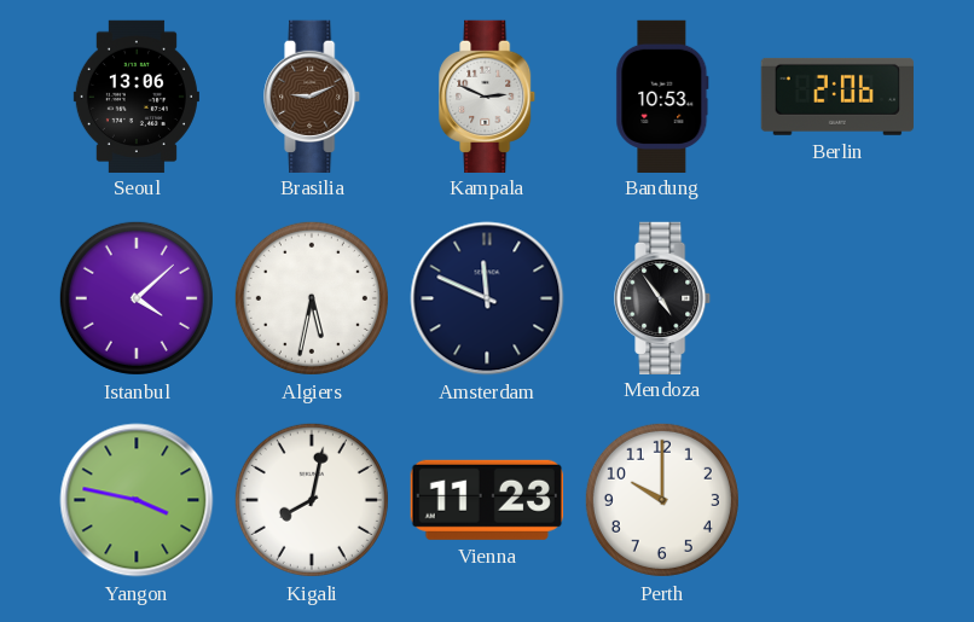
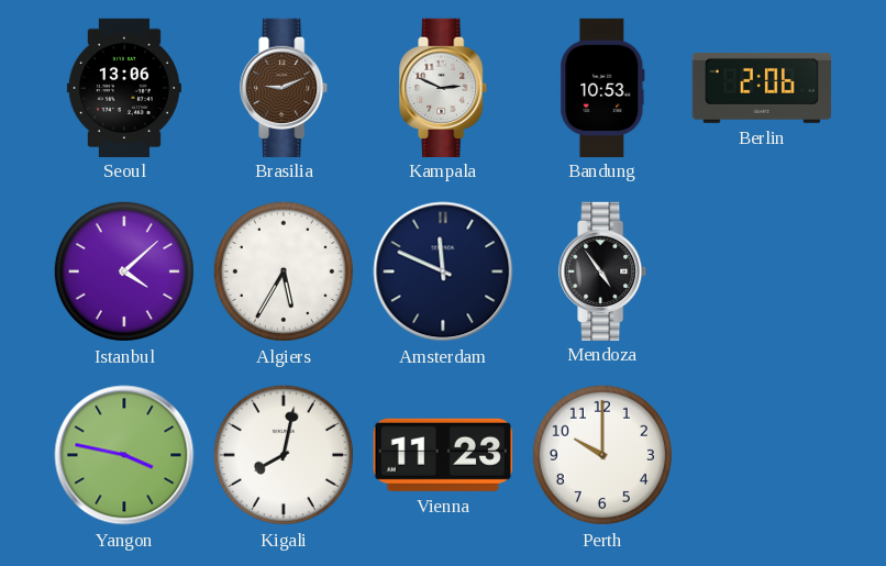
Algiers: 5:32 -> 5:35 (284, 271)
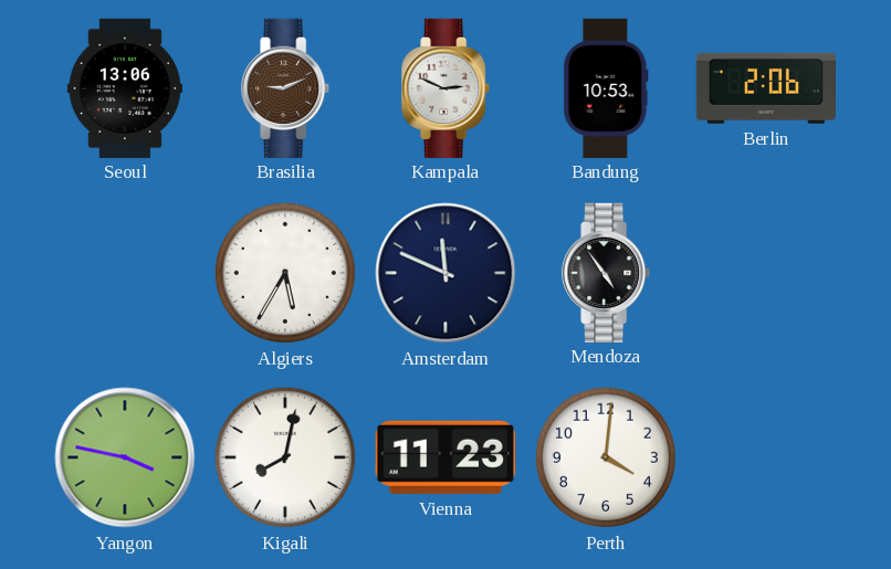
Istanbul: 4:08 -> none (124, 271)
Perth: 10:00 -> 4:01 (606, 457)
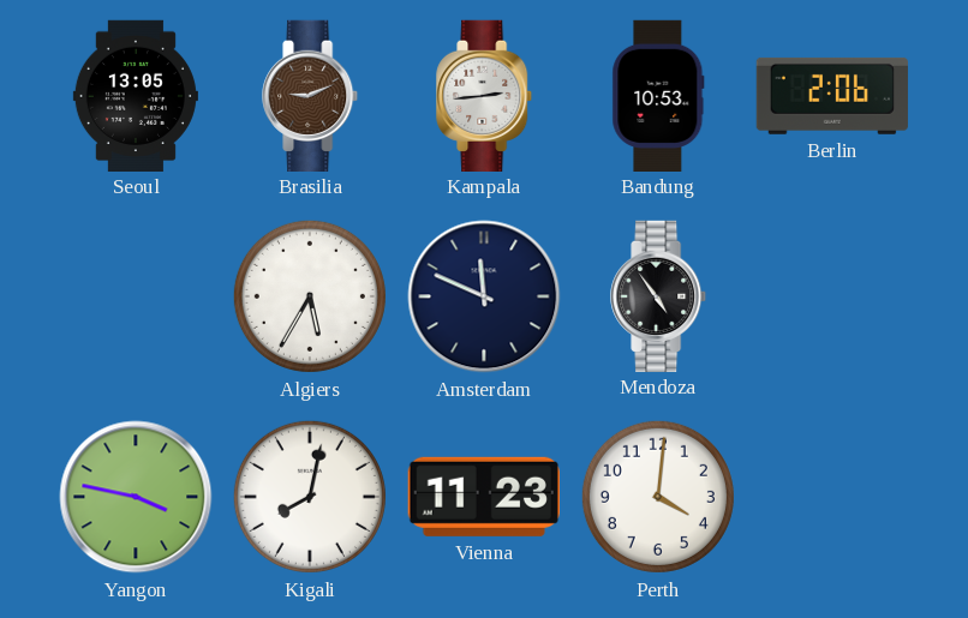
Seoul: 13:06 -> 13:05 (136, 95)
Kampala: 2:49 -> 2:44 (485, 95)
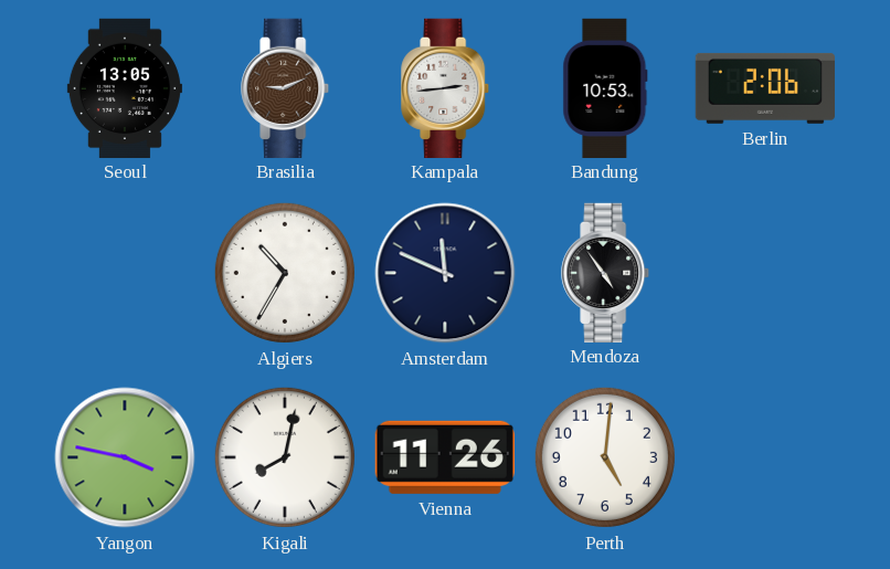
Algiers: 5:35 -> 10:35 (285, 273)
Vienna: 11:23 -> 11:26 (445, 457)
Perth: 4:01 -> 5:01 (605, 457)
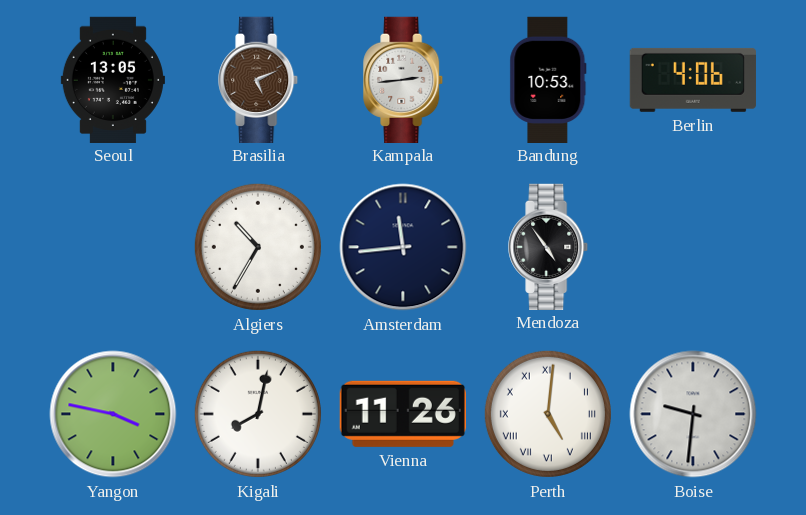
Brasilia: 9:11 -> 5:11 (259, 79)
Berlin: 2:06 -> 4:06 (693, 80)
Amsterdam: 11:49 -> 11:44 (403, 247)
Perth numerals: Arabic -> Roman (548, 414)
Boise: none -> 9:31 (693, 414)
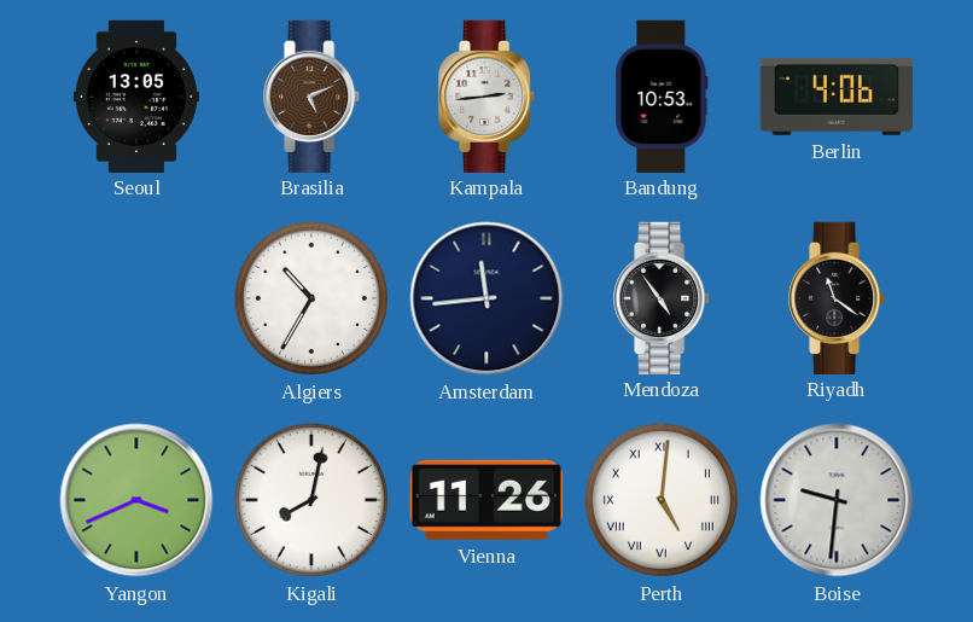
Riyadh: none -> 11:21 (838, 297)
Yangon: 3:47 -> 3:41 (136, 500)
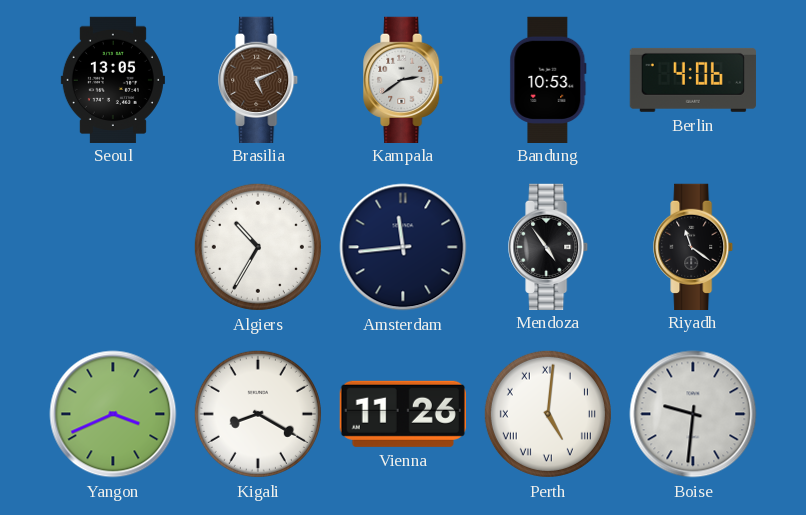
Kampala: 2:44 -> 2:39 (404, 79)
Kigali: 8:02 -> 8:20 (258, 414)
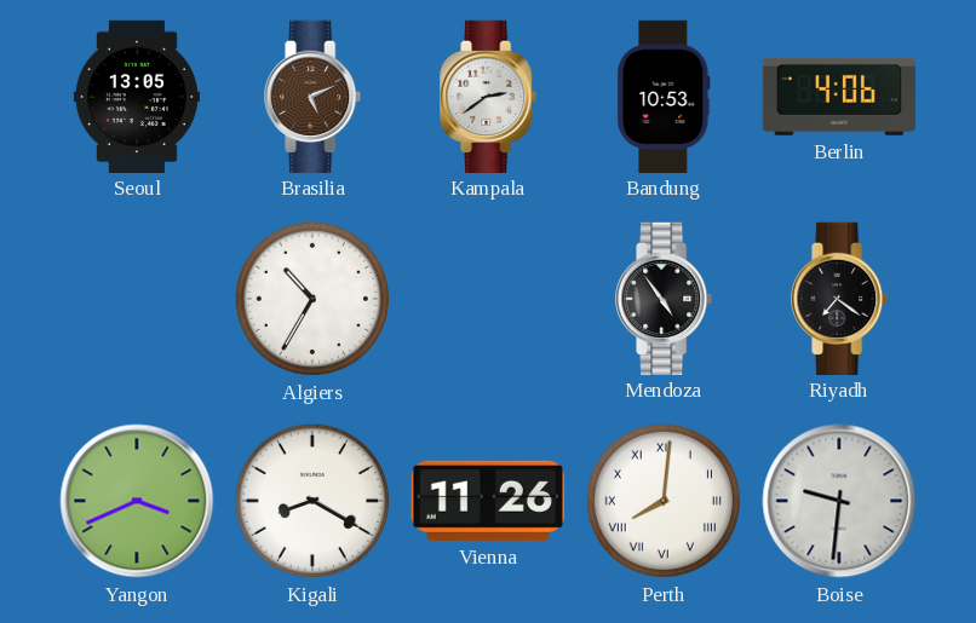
Amsterdam: 11:44 -> none (403, 247)
Riyadh: 11:21 -> 7:21 (840, 298)
Perth: 5:01 -> 8:01 (664, 501)
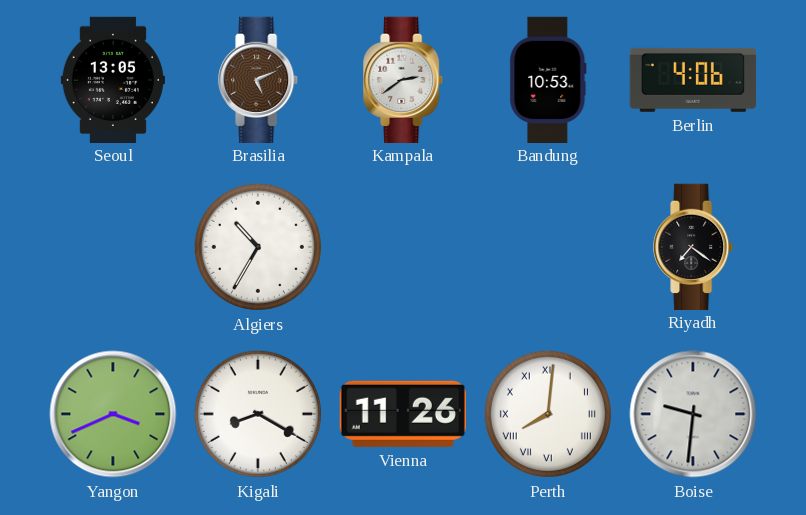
Mendoza: 4:54 -> none (665, 298)
